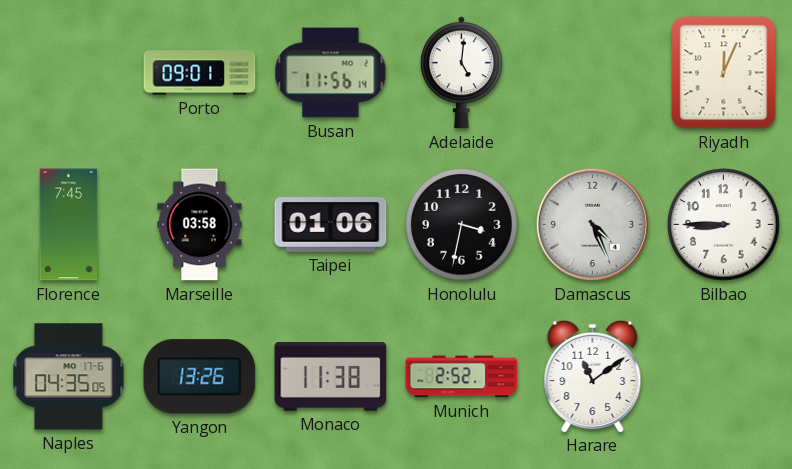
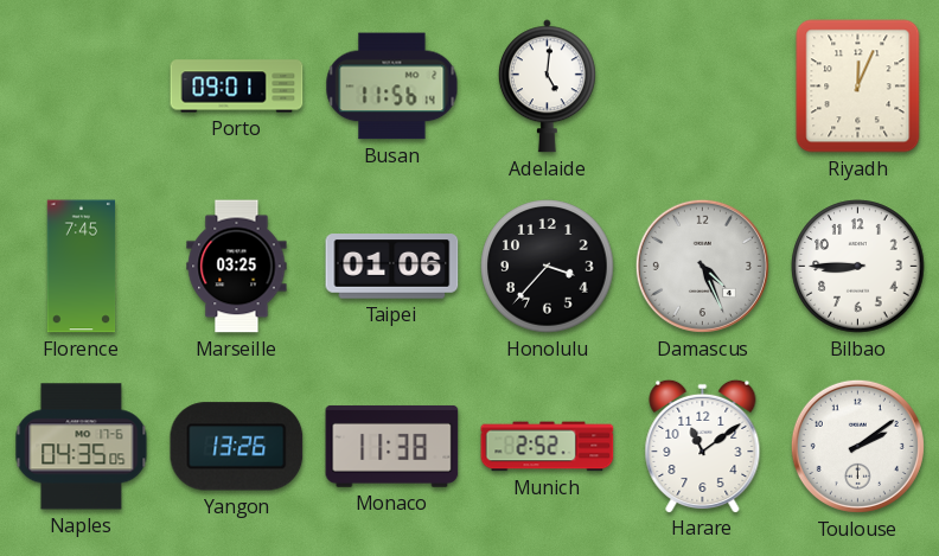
Marseille: 03:58 -> 03:25 (237, 267)
Honolulu: 3:32 -> 3:37 (548, 267)
Toulouse: none -> 2:09 (857, 446)
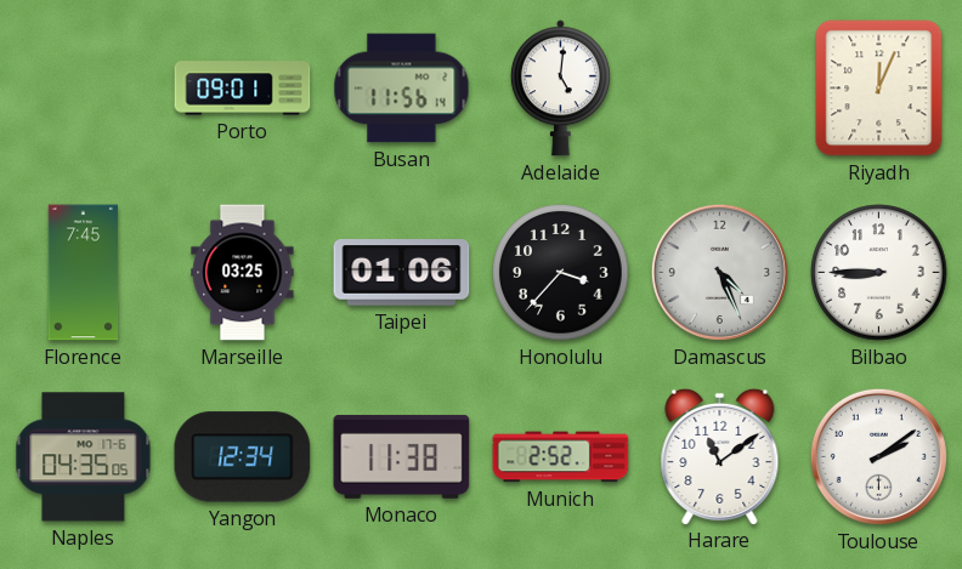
Yangon: 13:26 -> 12:34 (243, 457)
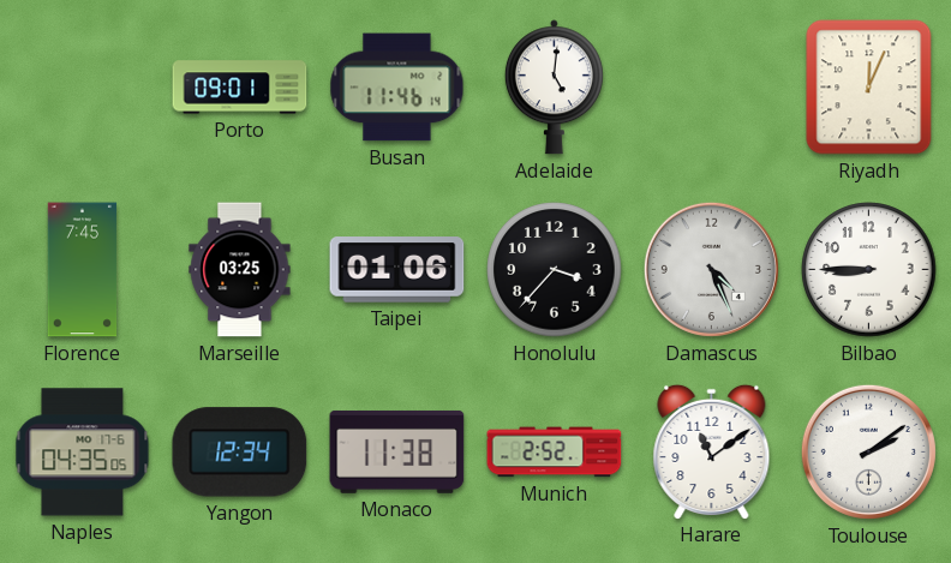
Busan: 11:56 -> 11:46 (397, 88)
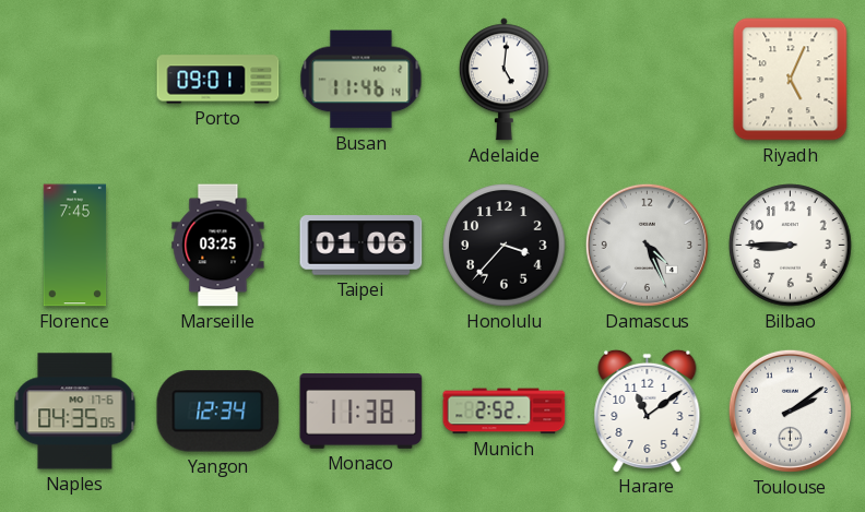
Riyadh: 12:04 -> 5:04 (791, 80)
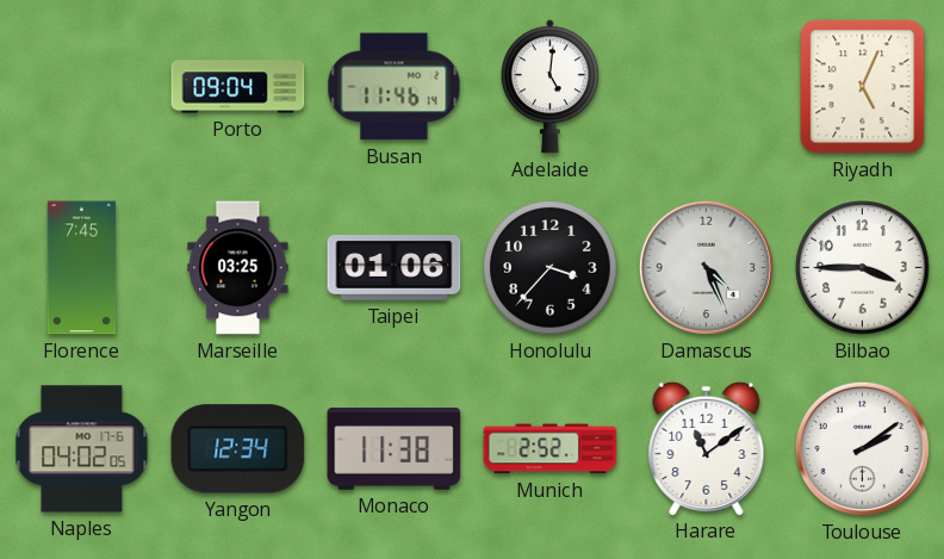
Porto: 09:01 -> 09:04 (238, 87)
Bilbao: 8:45 -> 3:45 (863, 268)
Naples: 04:35 -> 04:02 (82, 449)
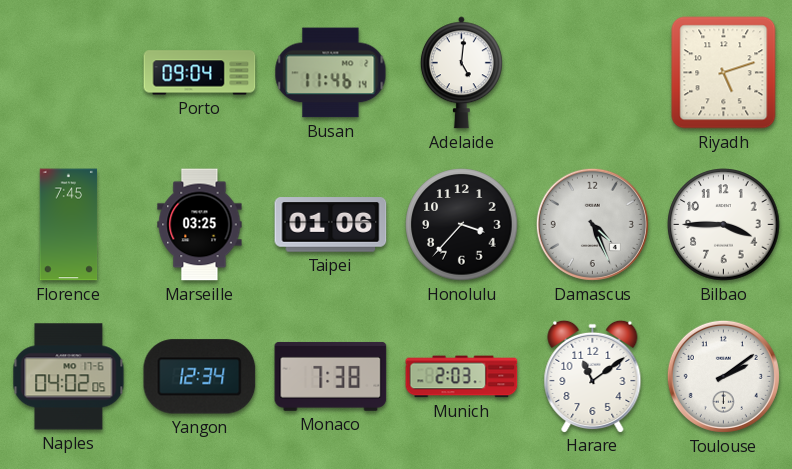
Riyadh: 5:04 -> 5:12 (724, 73)
Monaco: 11:38 -> 7:38 (331, 376)
Munich: 2:52 -> 2:03 (462, 377)
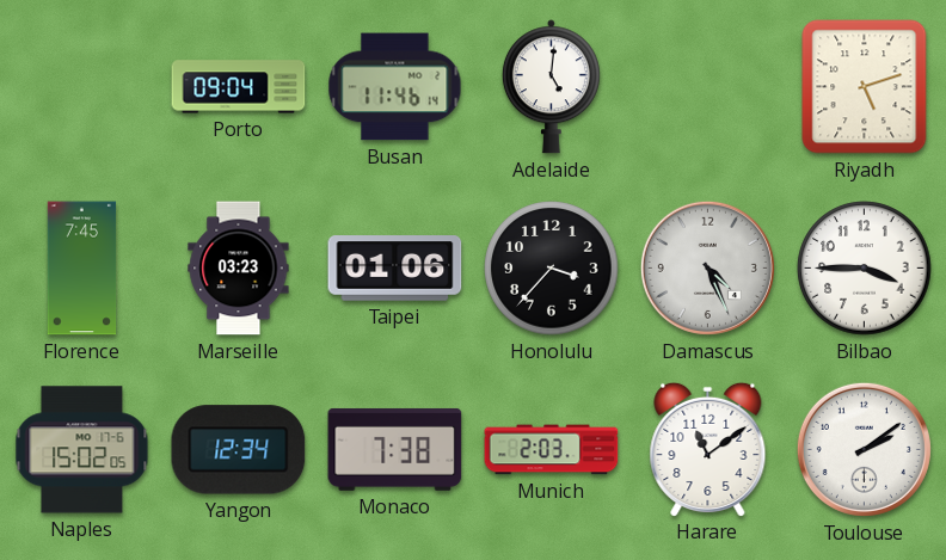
Marseille: 03:25 -> 03:23 (239, 269)
Naples: 04:02 -> 15:02 (82, 450)
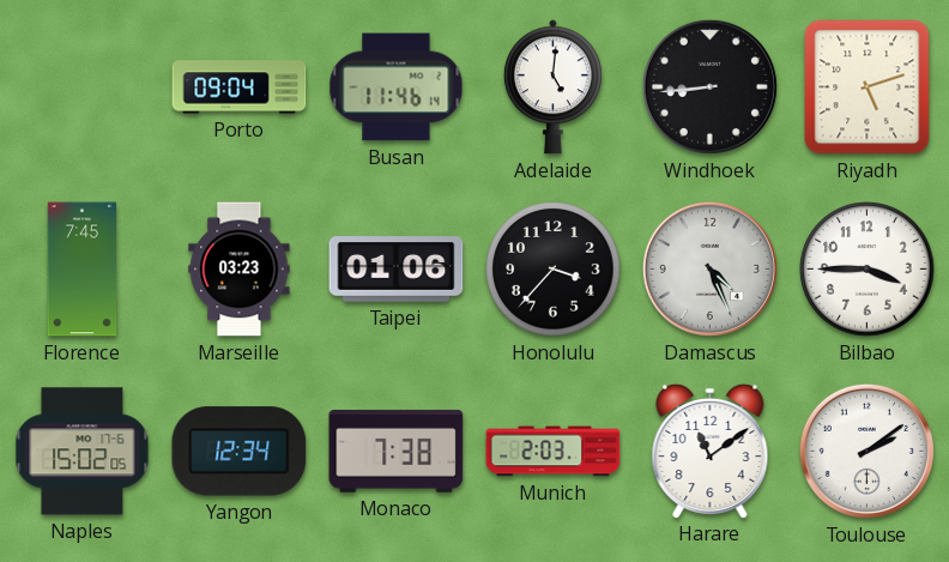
Windhoek: none -> 8:44 (709, 86)
